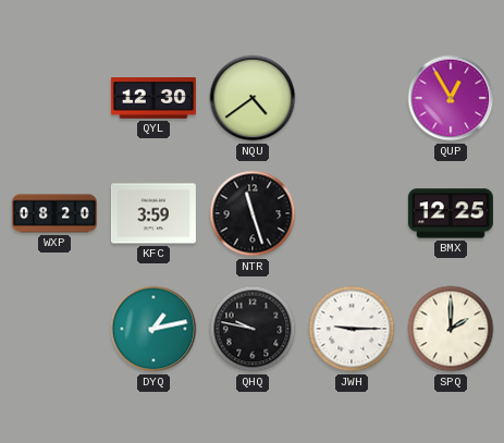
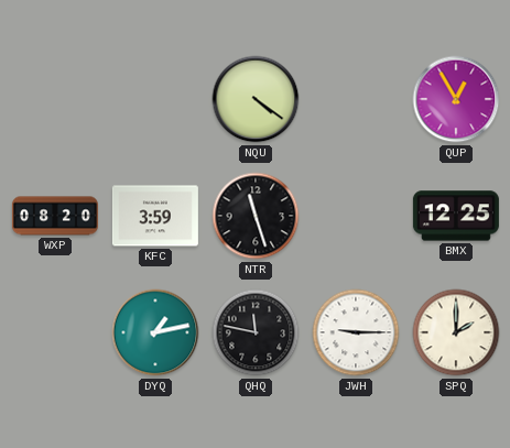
QYL: 12:30 -> none (153, 99)
NQU: 4:39 -> 4:21 (256, 99)
QHQ: 9:47 -> 11:47 (256, 332)
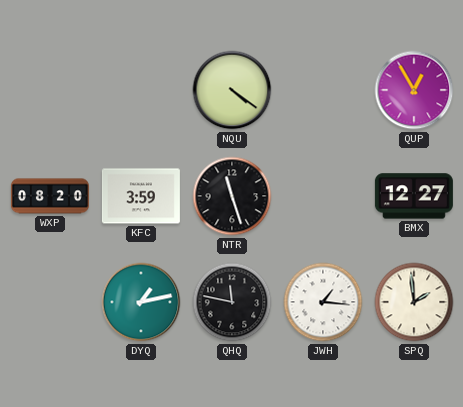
BMX: 12:25 -> 12:27 (414, 196)
JWH: 9:15 -> 1:16 (323, 302)
SPQ: 2:00 -> 1:59 (414, 302)
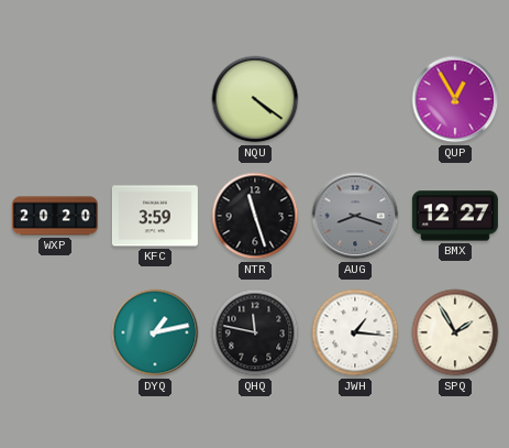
WXP: 08:20 -> 20:20 (55, 216)
AUG: none -> 8:18 (355, 216)
SPQ: 1:59 -> 1:55 (455, 332)
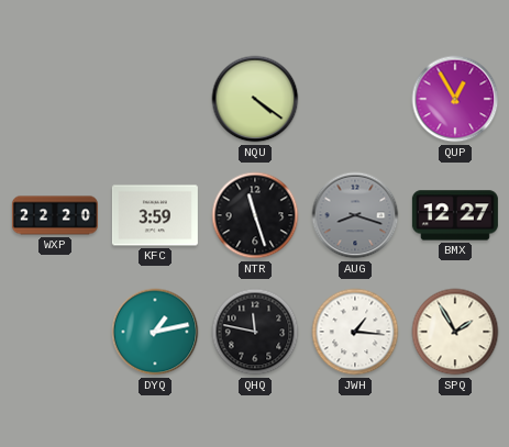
WXP: 20:20 -> 22:20 (55, 215)
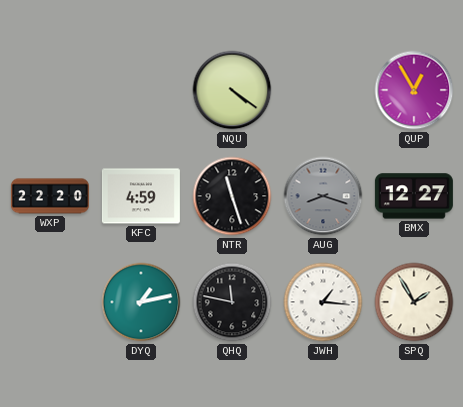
KFC: 3:59 -> 4:59 (141, 196)
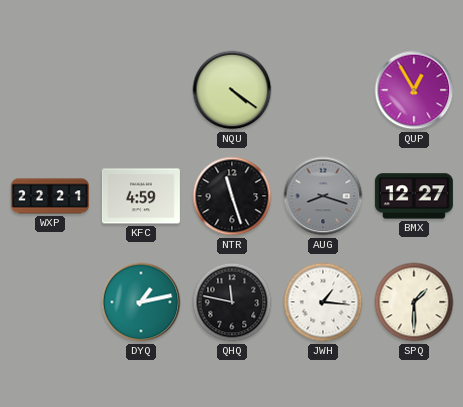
WXP: 22:20 -> 22:21 (50, 196)
SPQ: 1:55 -> 1:30 (414, 302)
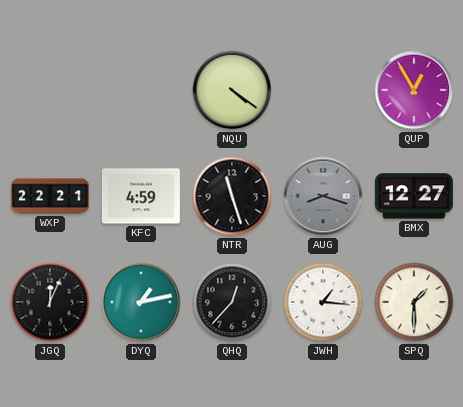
JGQ: none -> 12:04 (50, 302)
QHQ: 11:47 -> 12:37 (232, 302)
